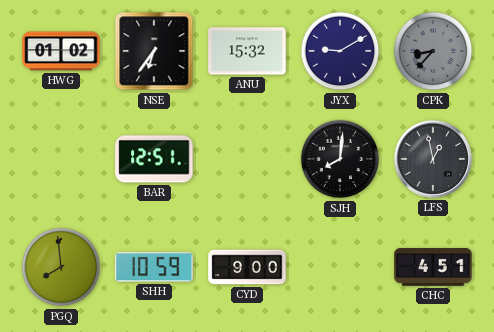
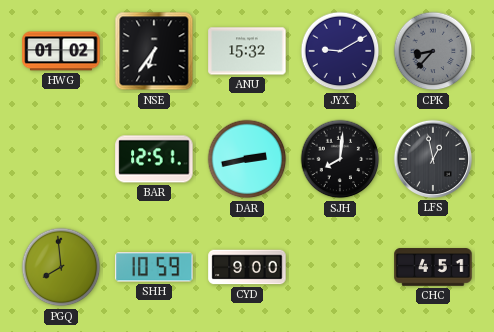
DAR: none -> 2:43 (247, 159)
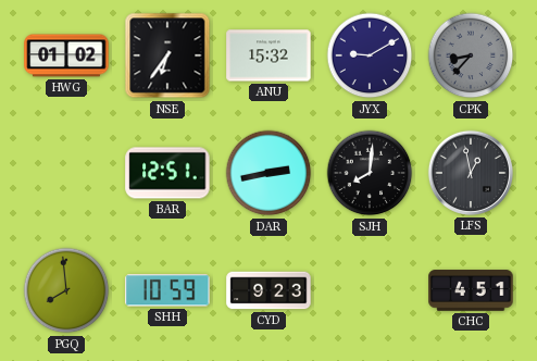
CYD: 9:00 -> 9:23 (268, 290)
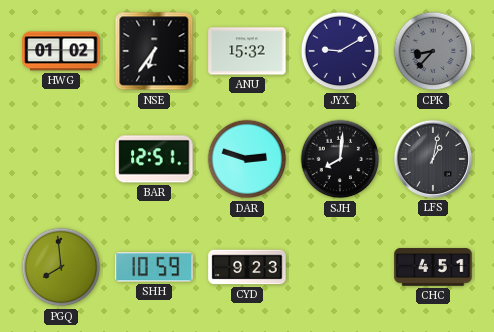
DAR: 2:43 -> 2:48 (247, 159)
LFS: 12:58 -> 1:02 (433, 159)
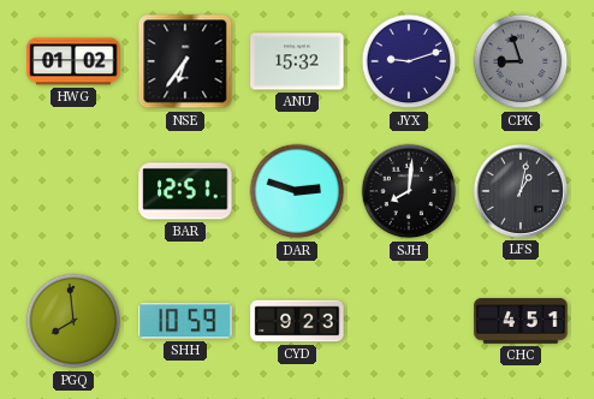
JYX: 9:10 -> 9:12 (409, 61)
CPK: 8:37 -> 8:57 (521, 61)
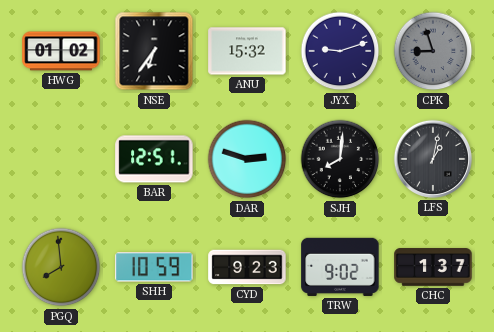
TRW: none -> 9:02 (340, 267)
CHC: 4:51 -> 1:37 (433, 267)
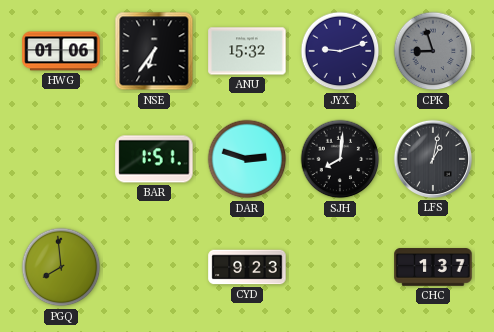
HWG: 01:02 -> 01:06 (61, 51)
BAR: 12:51 -> 1:51 (154, 159)
SHH: 10:59 -> none (154, 267)
TRW: 9:02 -> none (340, 267)
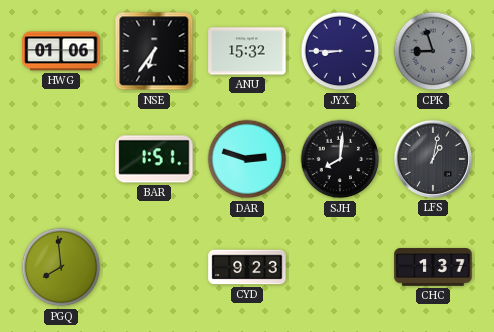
JYX: 9:12 -> 8:45 (340, 51)
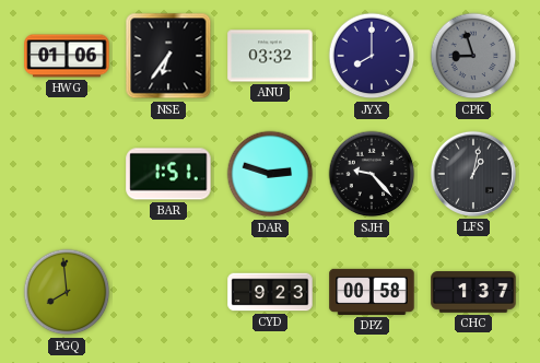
ANU: 15:32 -> 03:32 (270, 56)
JYX: 8:45 -> 8:00 (372, 56)
SJH: 8:01 -> 9:23 (372, 174)
DPZ: none -> 00:58 (372, 292)
